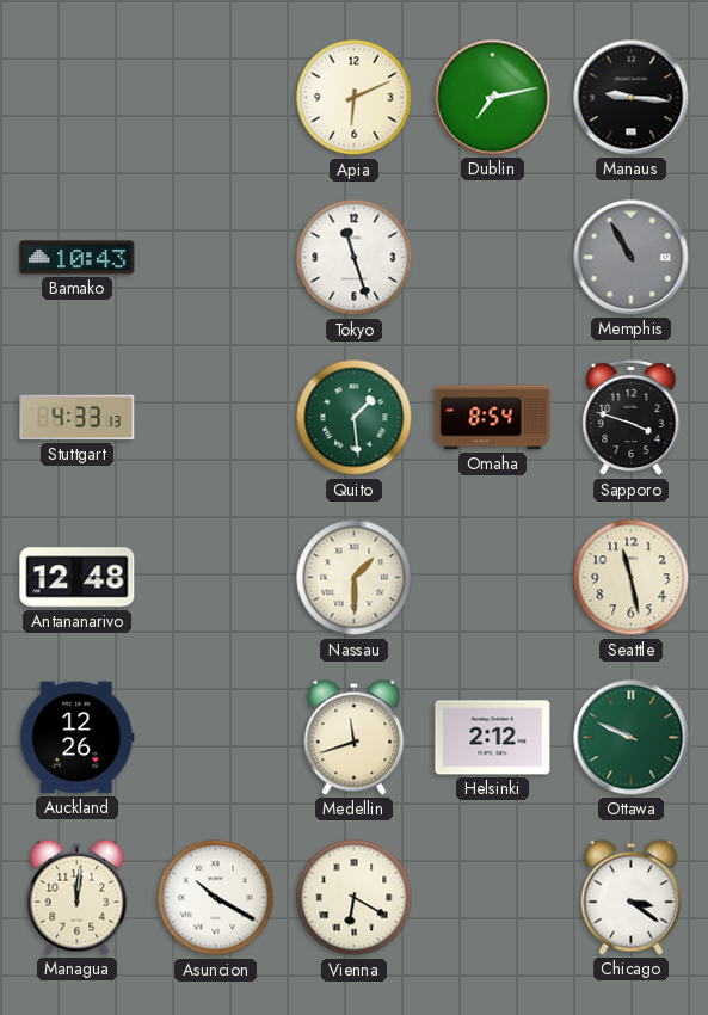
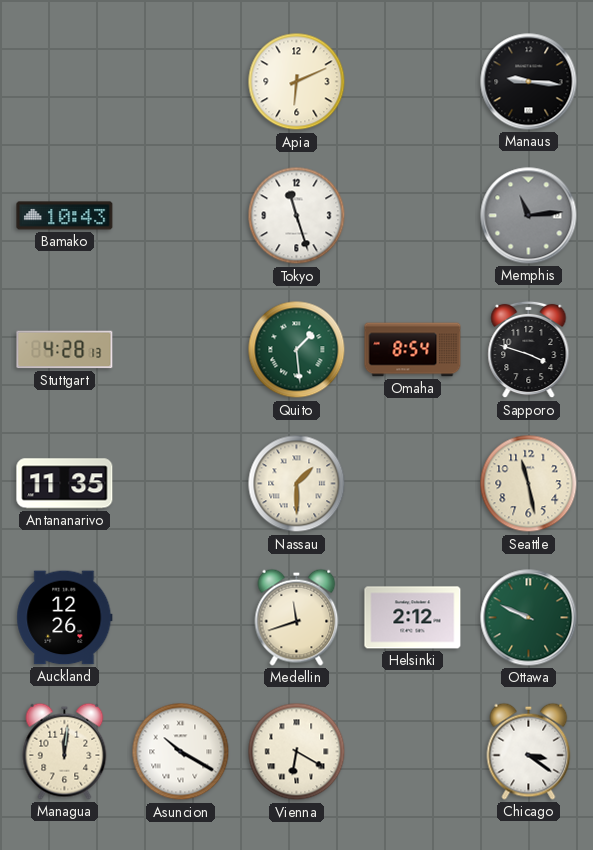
Dublin: 7:13 -> none (493, 98)
Memphis: 10:55 -> 11:14 (529, 216)
Stuttgart: 4:33 -> 4:28 (65, 350)
Antananarivo: 12:48 -> 11:35 (65, 484)
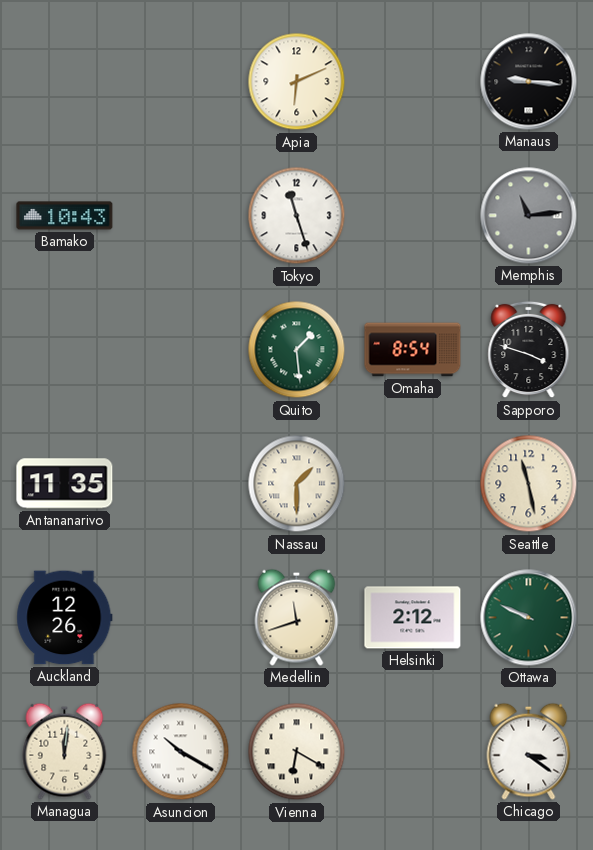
Stuttgart: 4:28 -> none (65, 350)
